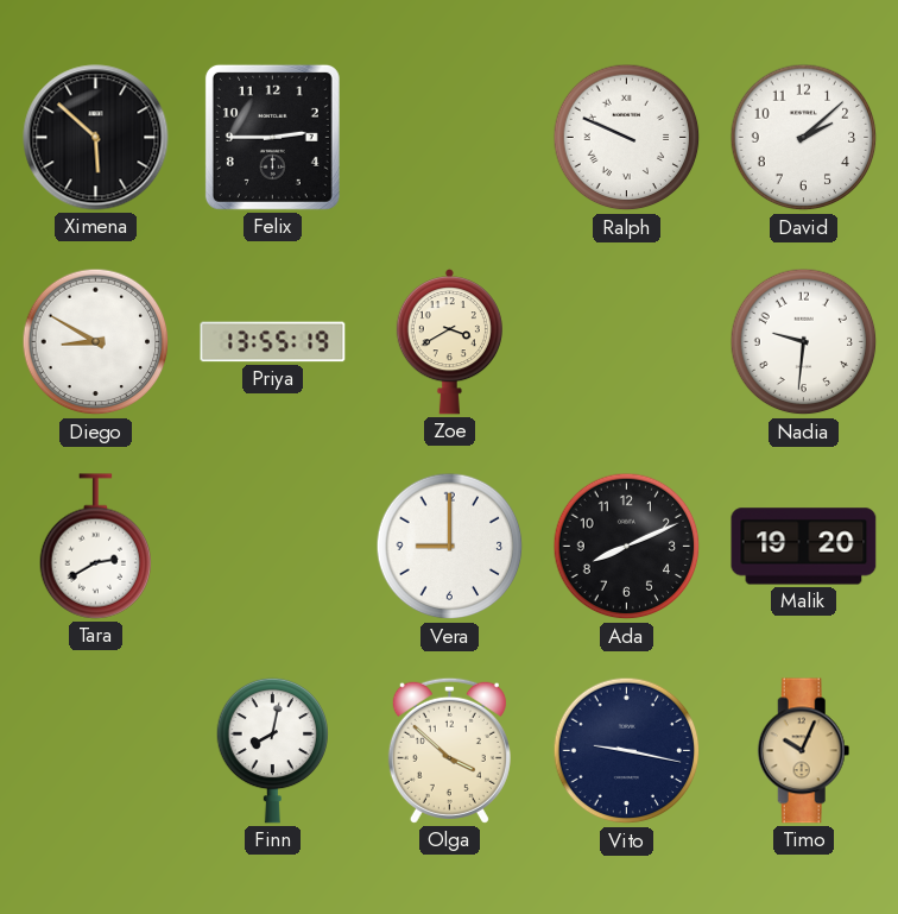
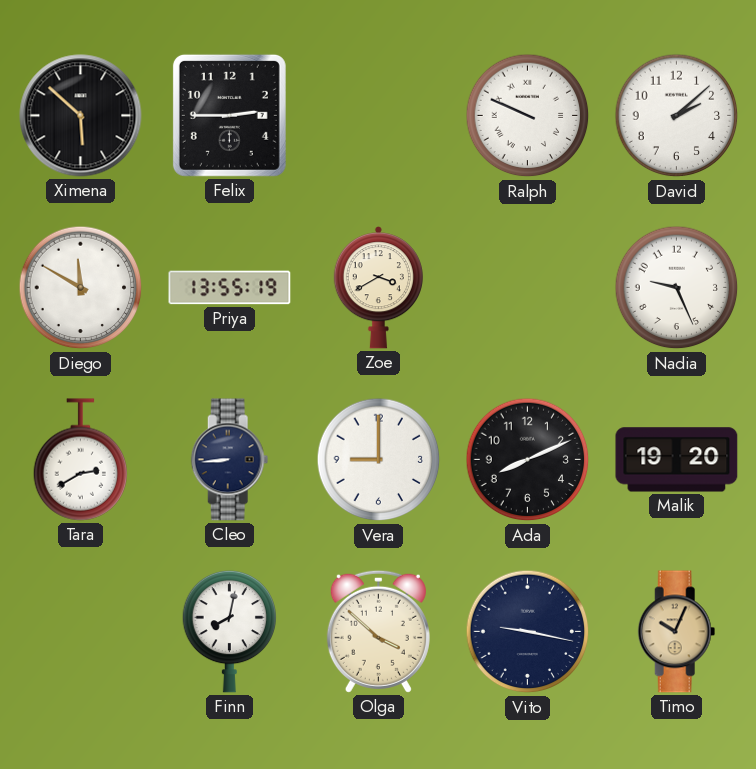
Diego: 8:50 -> 11:50 (81, 288)
Nadia: 9:31 -> 9:26 (677, 288)
Cleo: none -> 8:44 (230, 460)
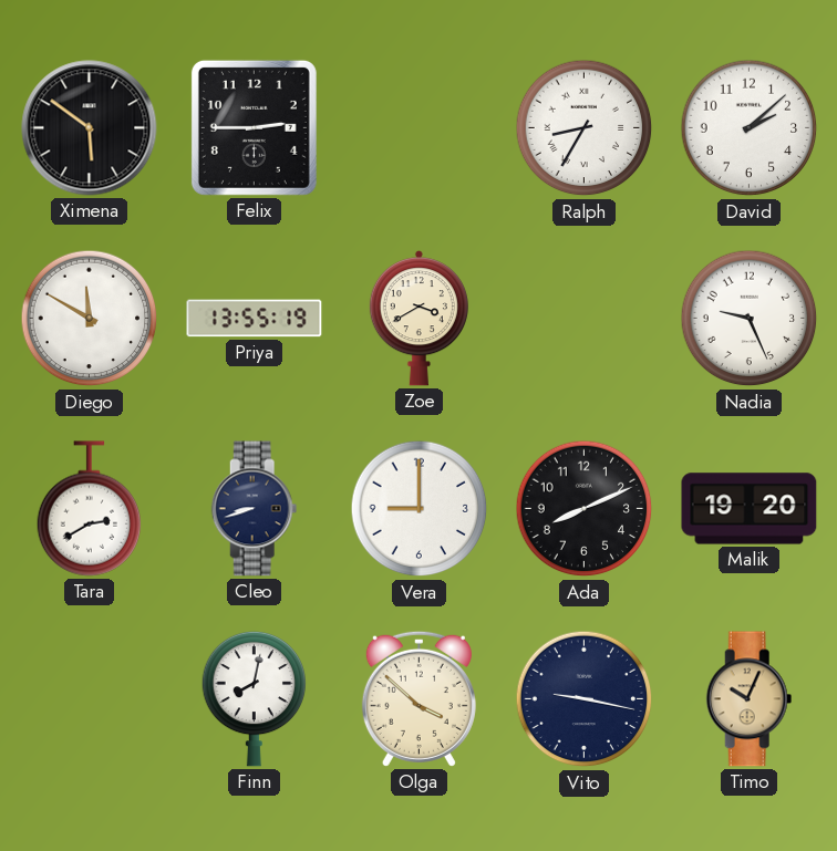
Ximena: 5:52 -> 5:51 (90, 128)
Ralph: 9:49 -> 8:35 (585, 128)
Cleo: 8:44 -> 8:42 (255, 509)
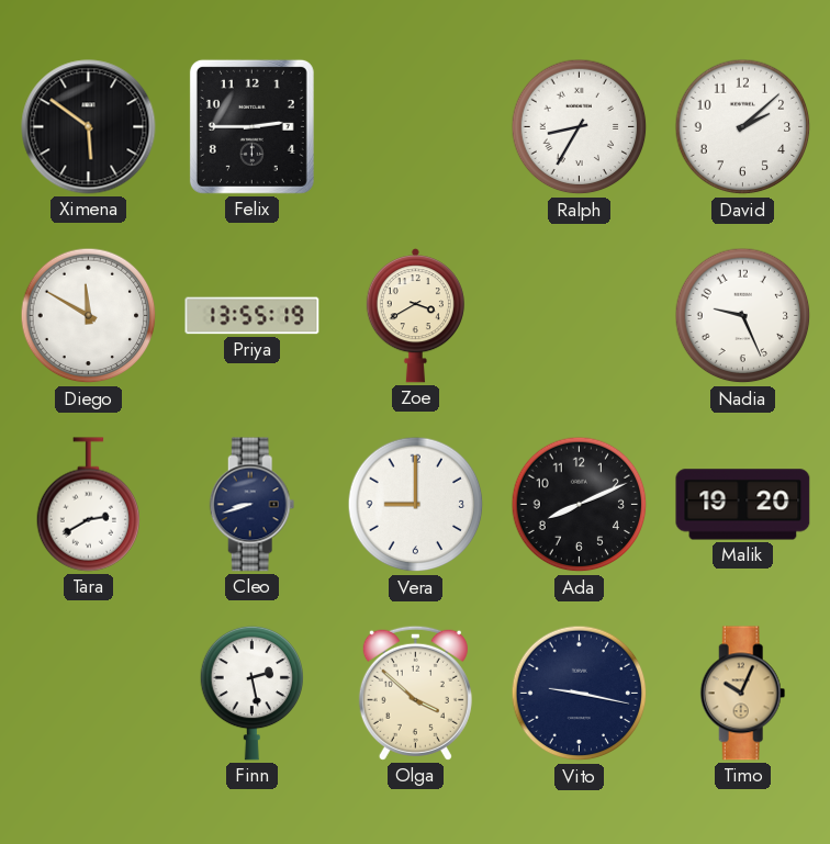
Finn: 8:02 -> 2:28 (253, 693)
